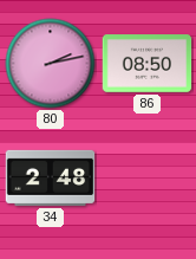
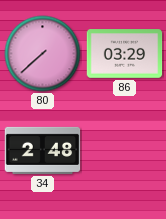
80: 2:13 -> 7:38 (43, 54)
86: 08:50 -> 03:29 (125, 54)
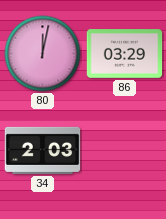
80: 7:38 -> 12:02 (43, 54)
34: 2:48 -> 2:03 (43, 150)
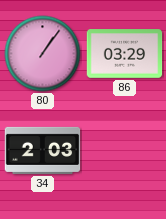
80: 12:02 -> 1:06 (43, 54)
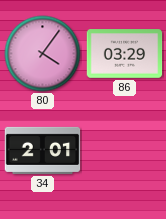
80: 1:06 -> 4:06 (43, 54)
34: 2:03 -> 2:01 (43, 150)
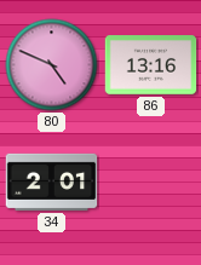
80: 4:06 -> 4:49 (52, 65)
86: 03:29 -> 13:16 (151, 65)
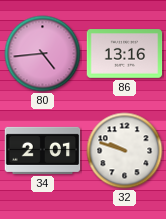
80: 4:49 -> 4:44 (43, 54)
32: none -> 9:48 (125, 151)
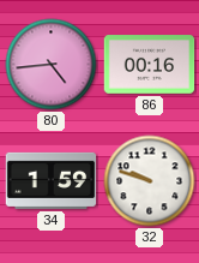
86: 13:16 -> 00:16 (150, 65)
34: 2:01 -> 1:59 (52, 180)
